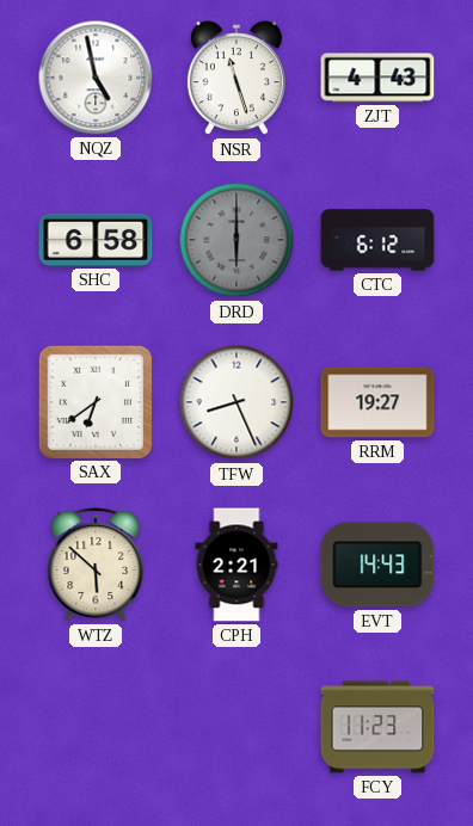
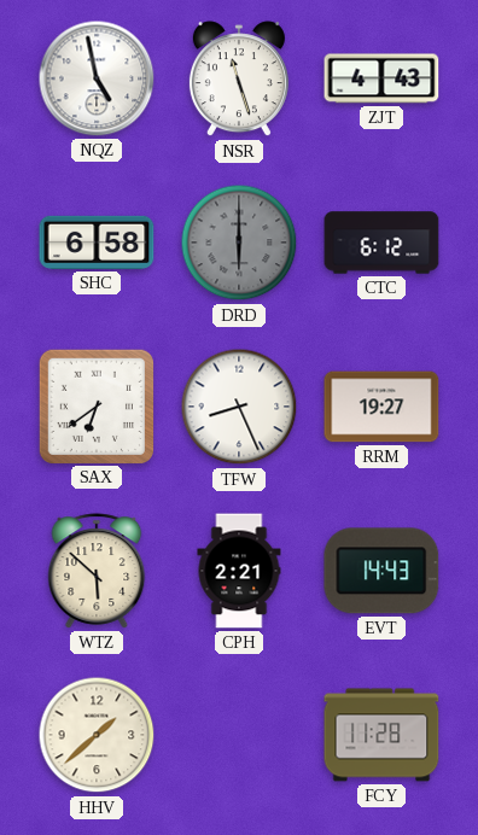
HHV: none -> 1:38 (97, 735)
FCY: 11:23 -> 11:28 (381, 735)
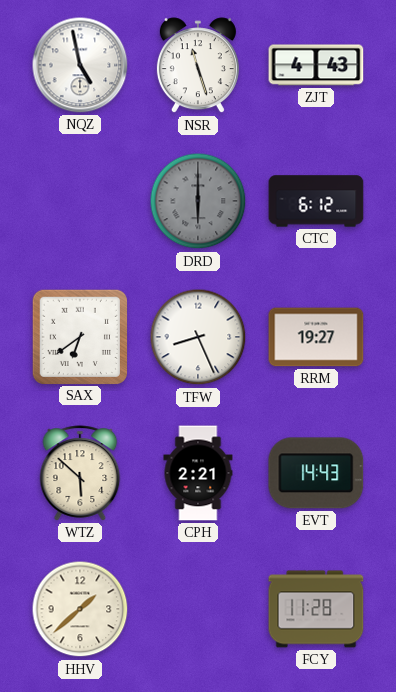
SHC: 6:58 -> none (97, 243)
